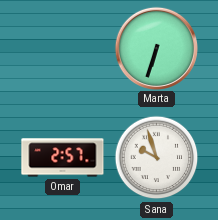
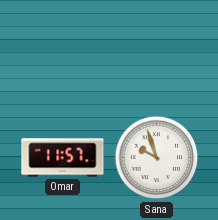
Marta: 6:33 -> none (156, 48)
Omar: 2:57 -> 11:57 (63, 158)
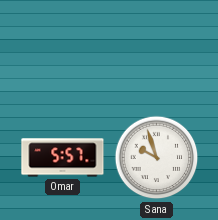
Omar: 11:57 -> 5:57 (63, 158)
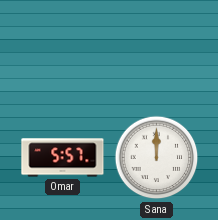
Sana: 9:57 -> 12:00 (157, 158)
